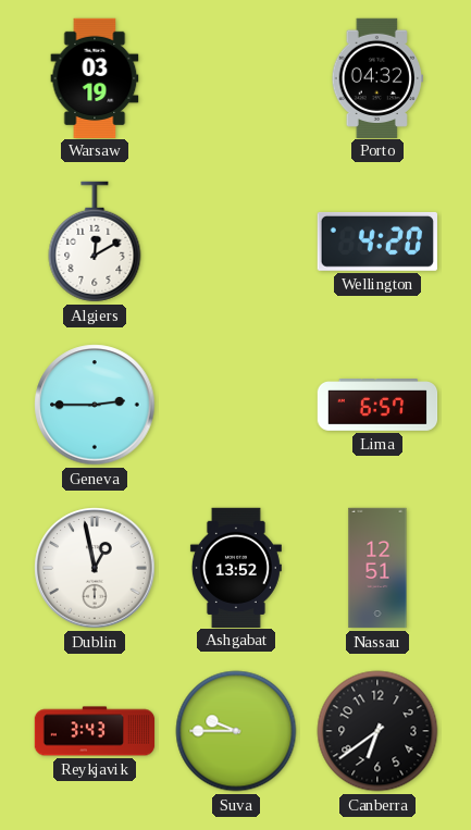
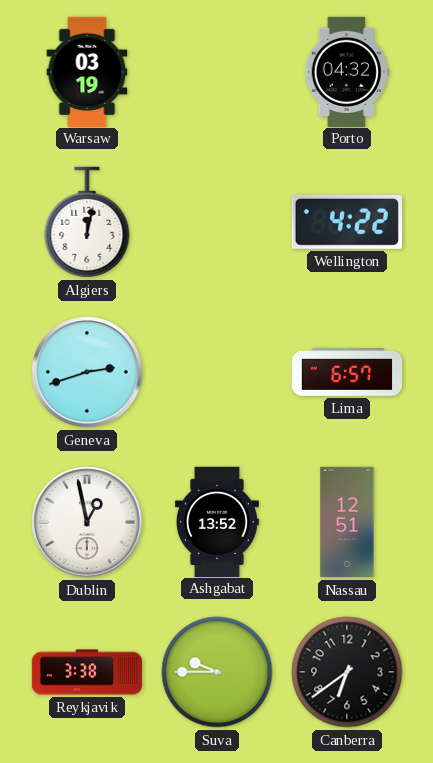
Algiers: 12:10 -> 12:02 (87, 222)
Wellington: 4:20 -> 4:22 (347, 222)
Geneva: 2:45 -> 2:42 (87, 372)
Reykjavik: 3:43 -> 3:38 (87, 672)
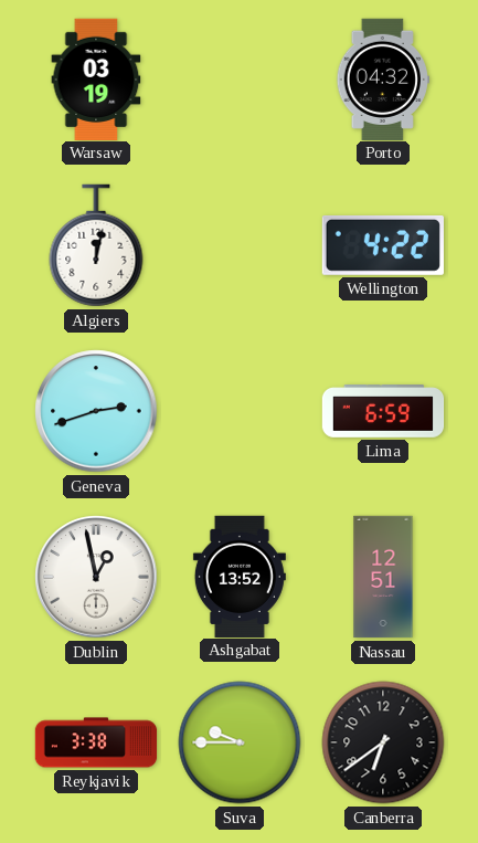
Lima: 6:57 -> 6:59 (383, 411)
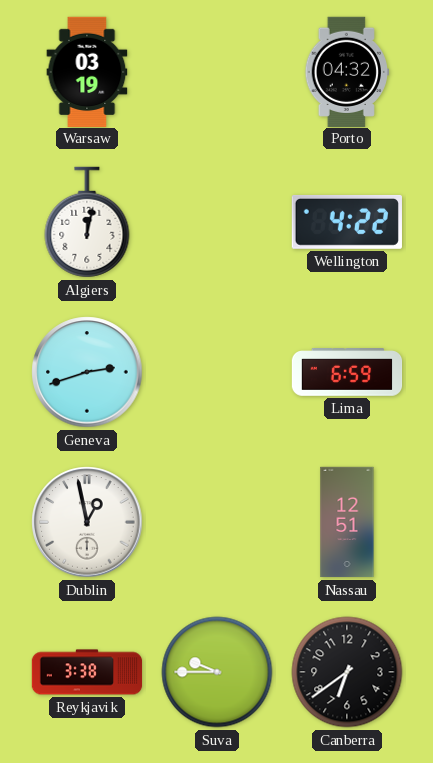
Ashgabat: 13:52 -> none (240, 576)
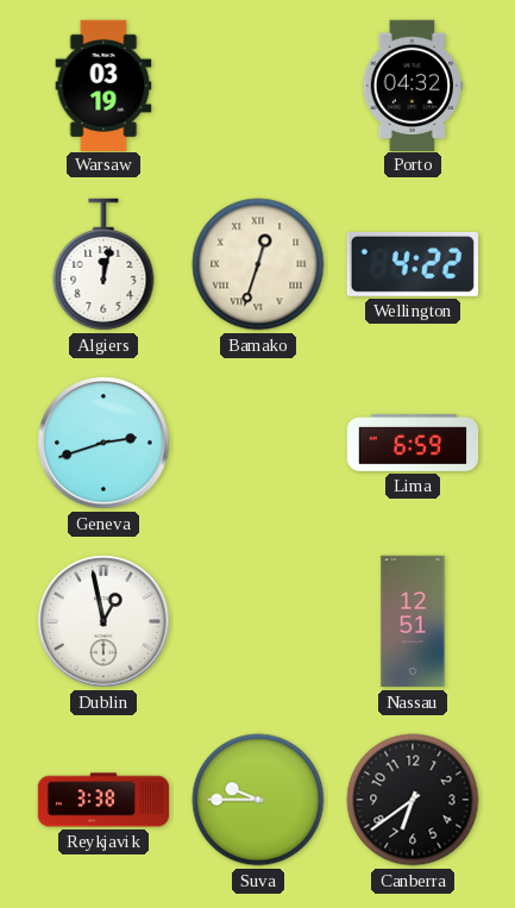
Bamako: none -> 12:33 (258, 264)
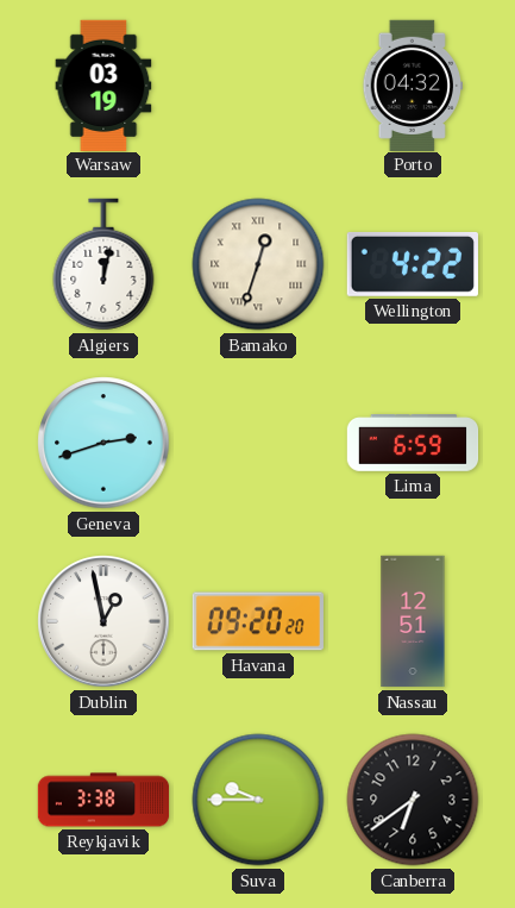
Havana: none -> 09:20 (257, 621)
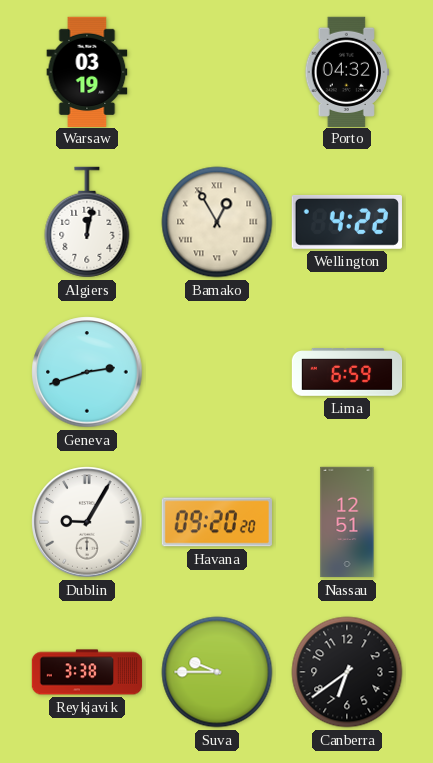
Bamako: 12:33 -> 12:55 (217, 222)
Dublin: 12:58 -> 9:05 (87, 522)
